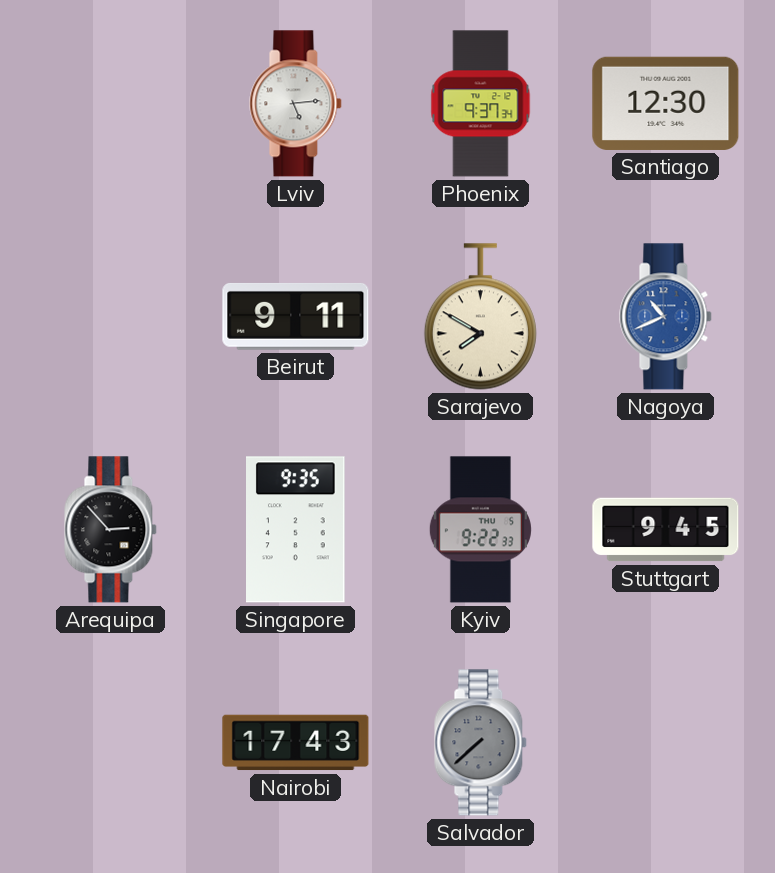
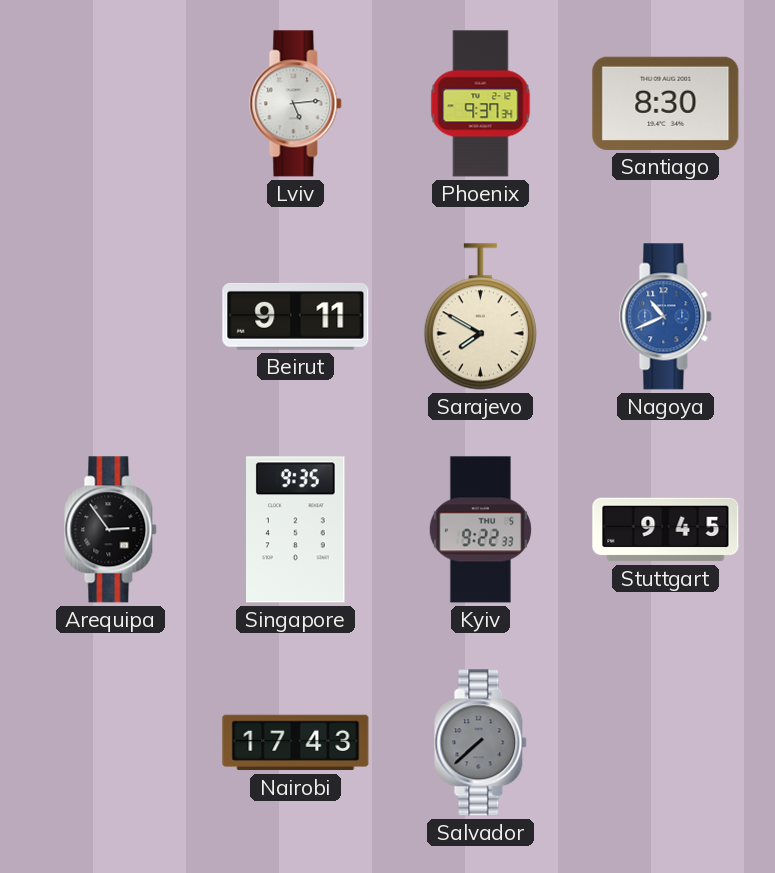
Santiago: 12:30 -> 8:30 (666, 103)
Arequipa: 2:53 -> 2:54 (111, 530)
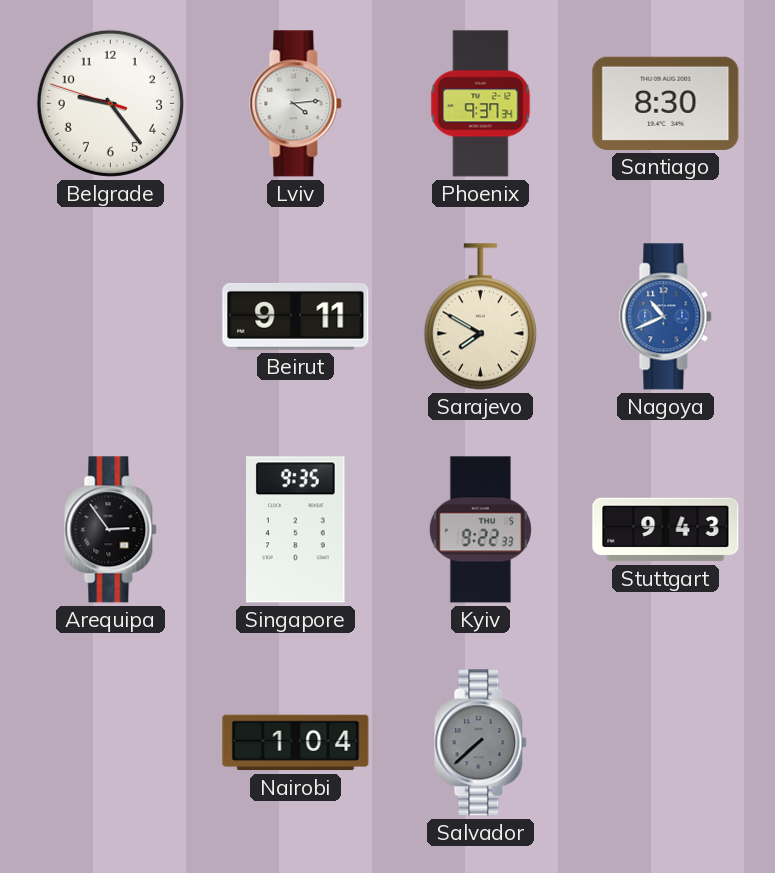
Belgrade: none -> 9:23 (110, 103)
Lviv: 5:14 -> 4:14 (296, 104)
Stuttgart: 9:45 -> 9:43 (666, 530)
Nairobi: 17:43 -> 1:04 (296, 743)
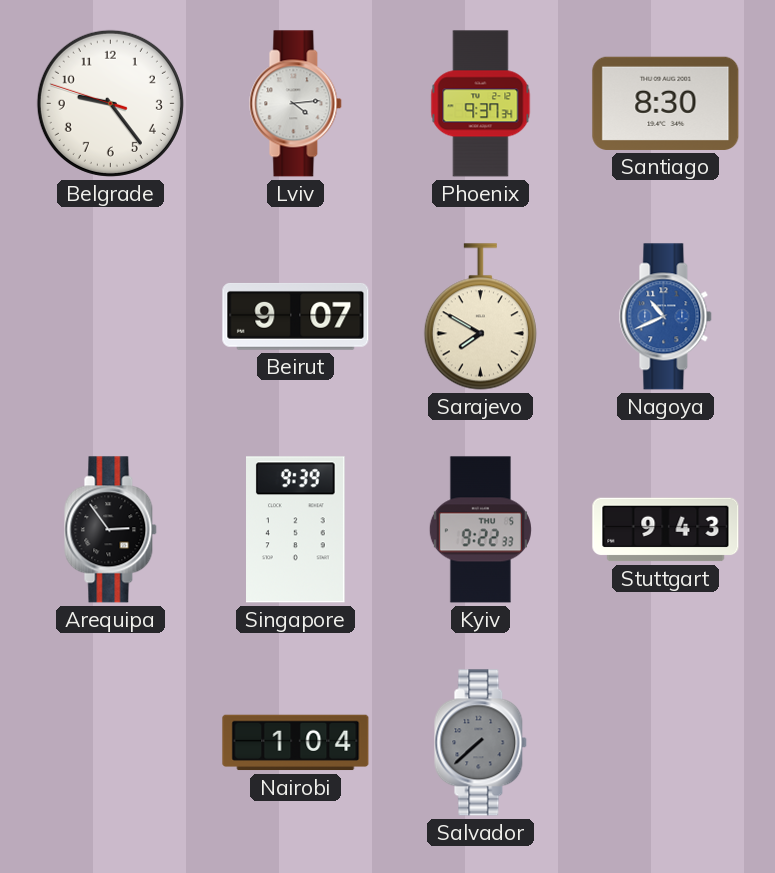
Beirut: 9:11 -> 9:07 (296, 317)
Singapore: 9:35 -> 9:39 (296, 530)
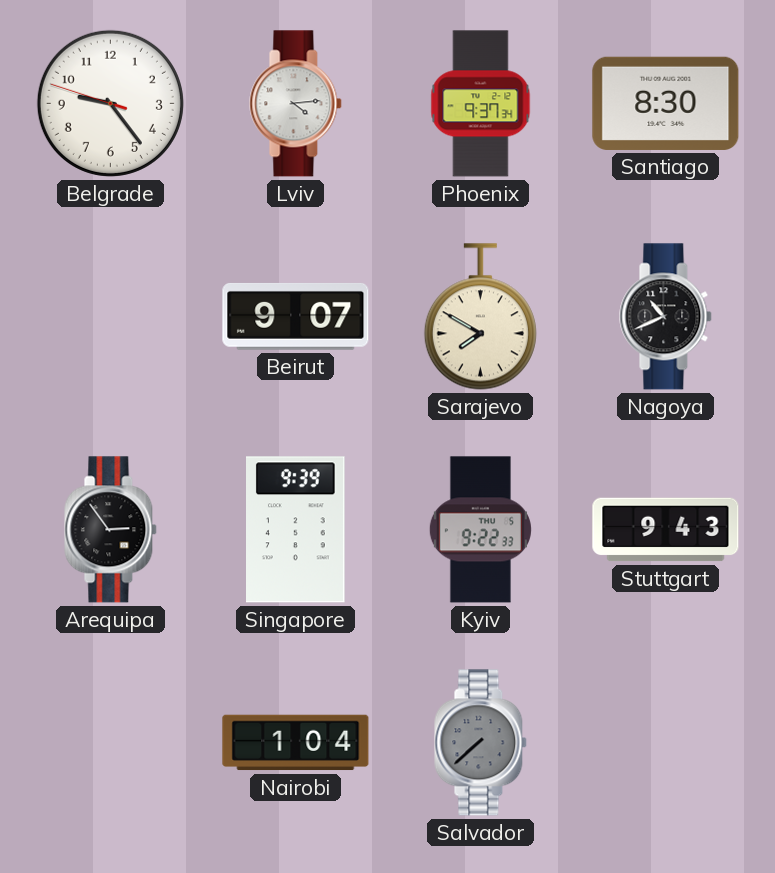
Nagoya dial: blue -> black (666, 317)
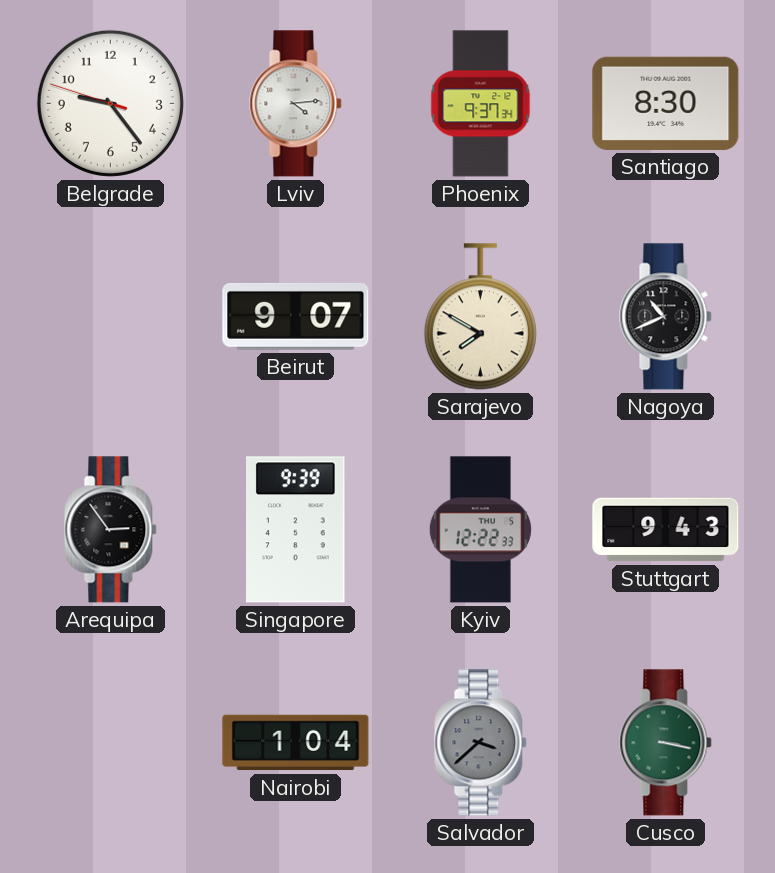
Kyiv: 9:22 -> 12:22 (480, 530)
Salvador: 7:38 -> 3:38 (481, 743)
Cusco: none -> 3:17 (666, 743)
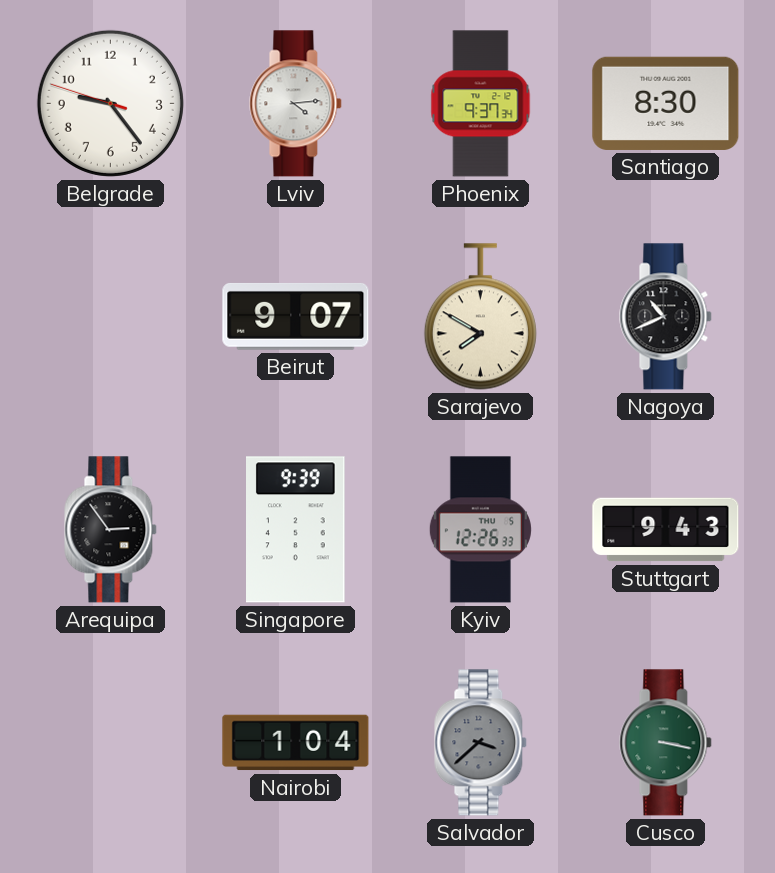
Kyiv: 12:22 -> 12:26 (480, 530)
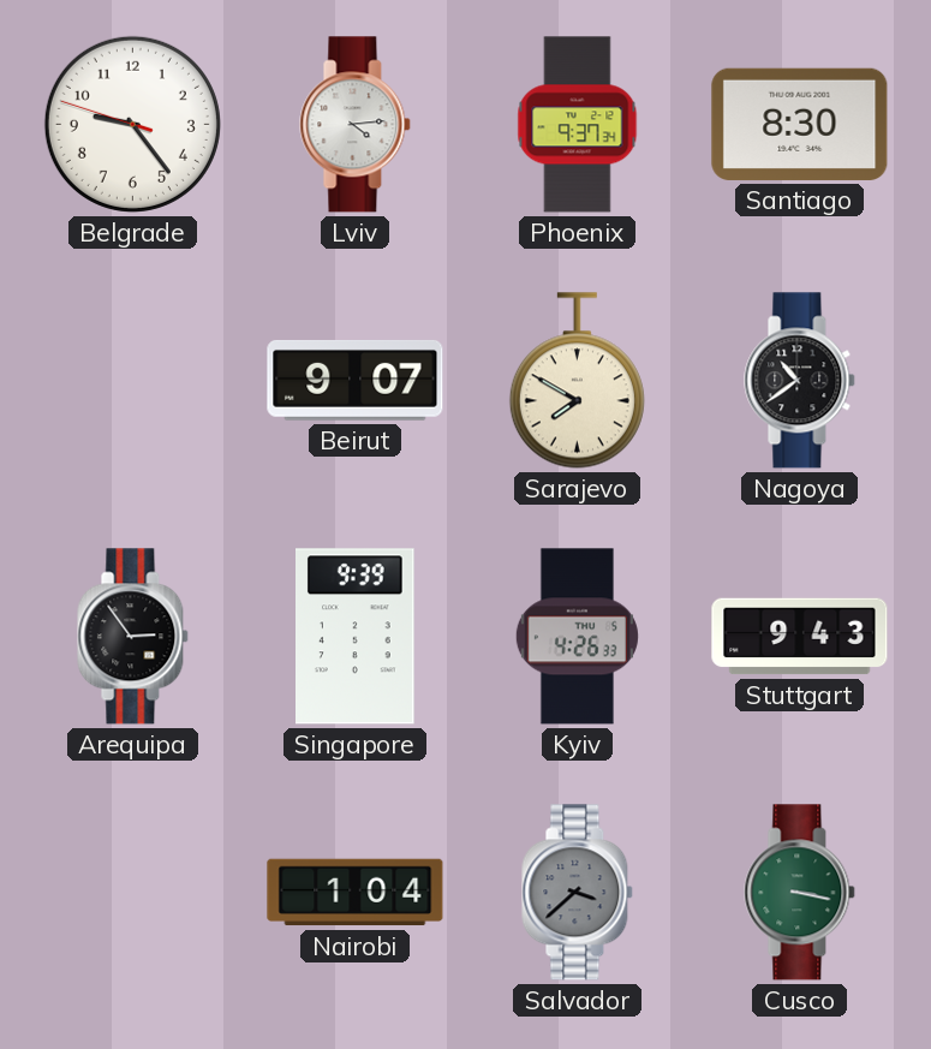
Nagoya: 10:41 -> 10:39 (800, 381)
Kyiv: 12:26 -> 4:26 (577, 637)
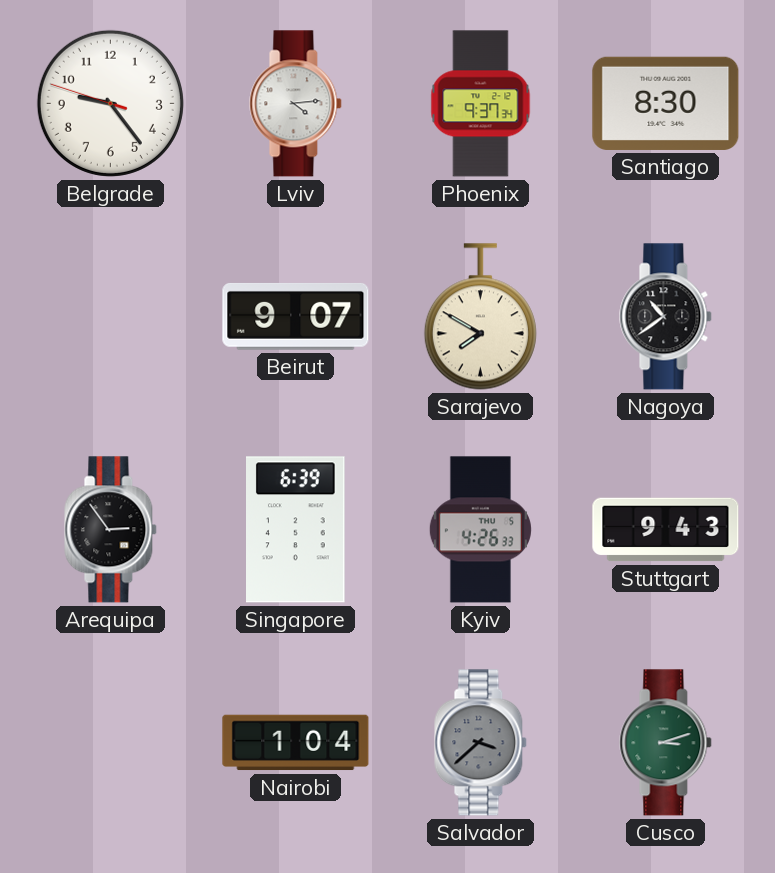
Singapore: 9:39 -> 6:39 (296, 530)
Cusco: 3:17 -> 3:12 (666, 743)
